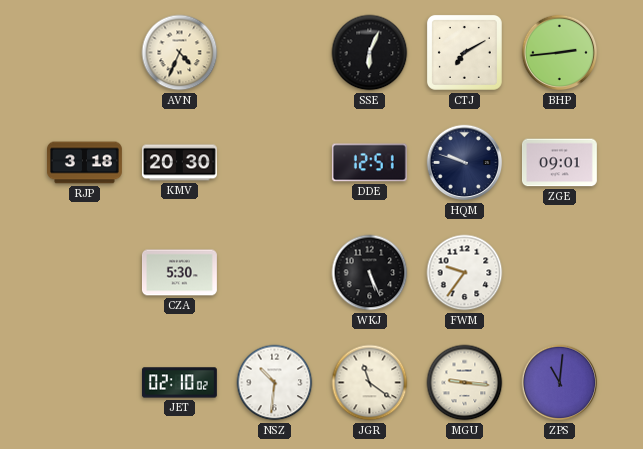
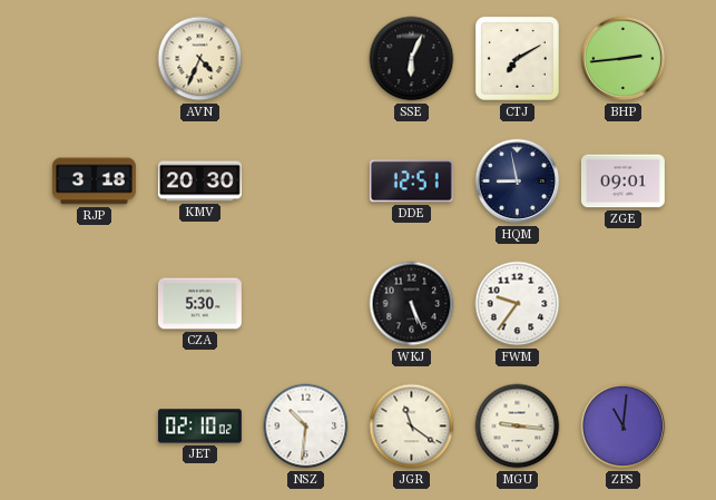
HQM: 9:48 -> 8:58 (518, 182)
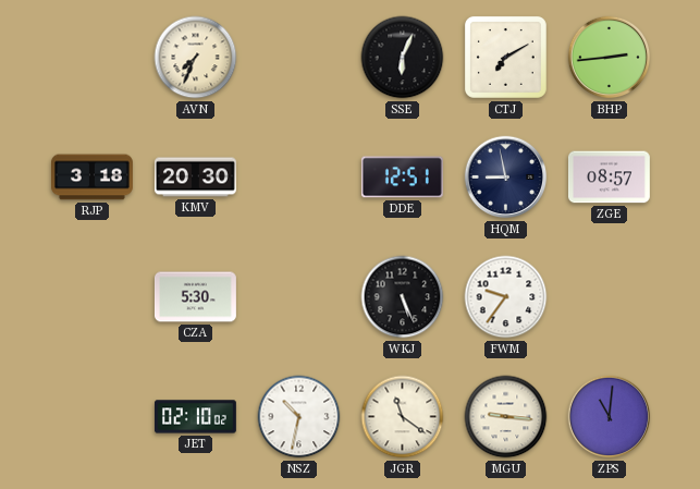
AVN: 4:34 -> 7:34 (196, 58)
ZGE: 09:01 -> 08:57 (609, 178)
NSZ: 10:31 -> 10:32 (299, 417)
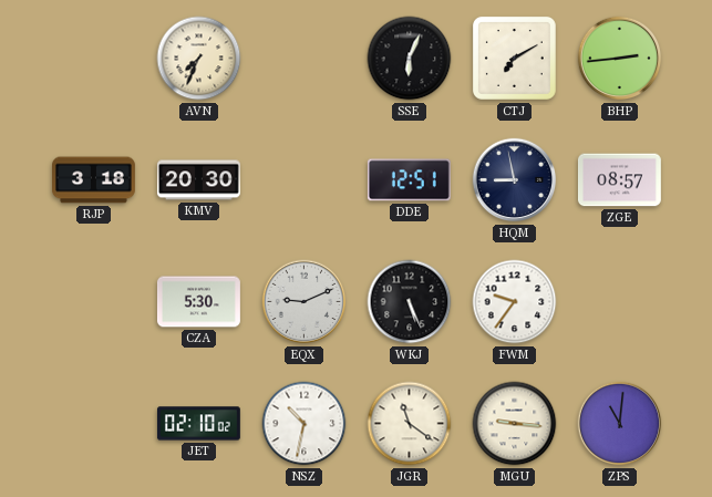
EQX: none -> 9:11 (305, 302)
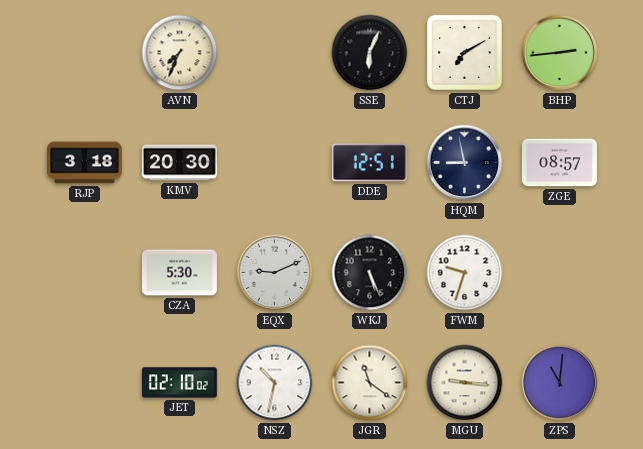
FWM: 9:36 -> 9:33 (465, 273)
